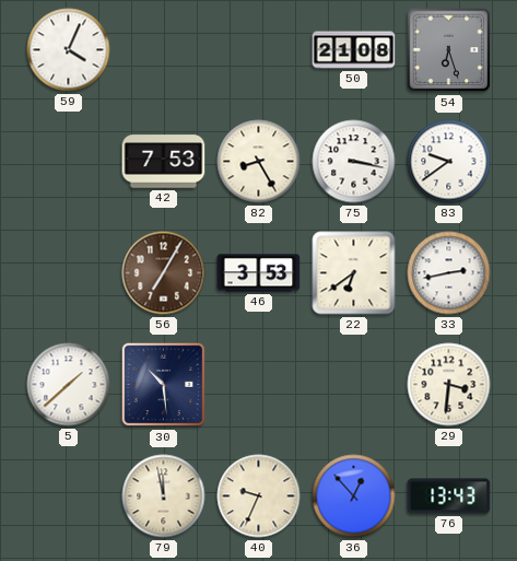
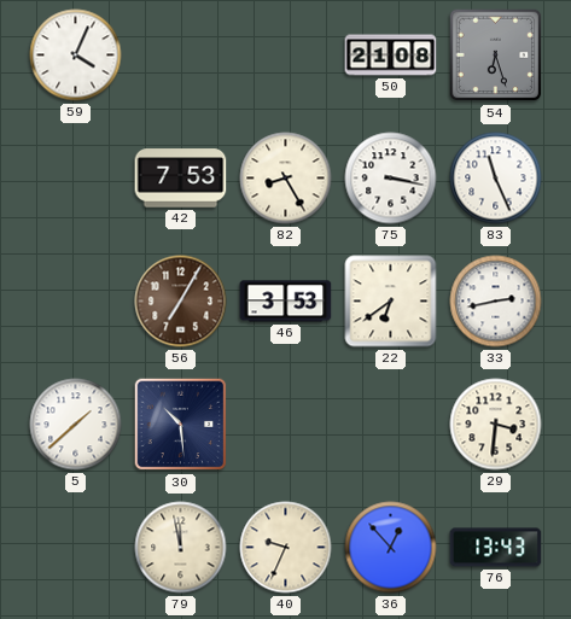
83: 9:39 -> 11:26 (496, 179)
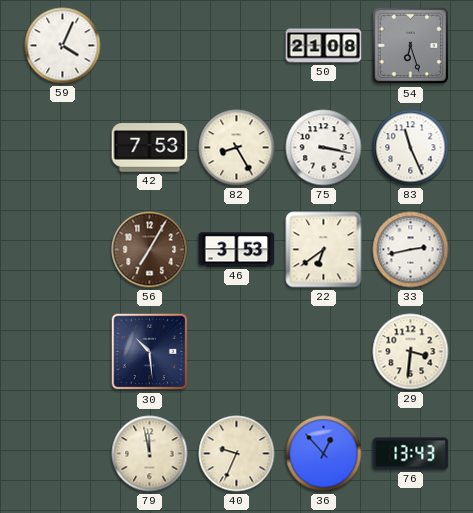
5: 1:38 -> none (76, 425)
